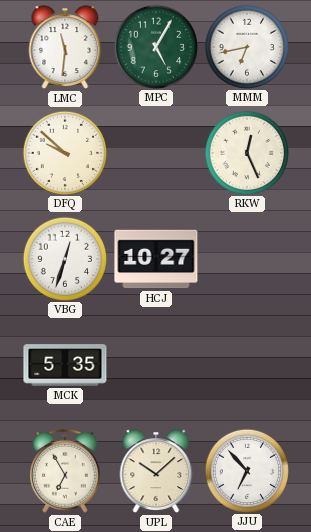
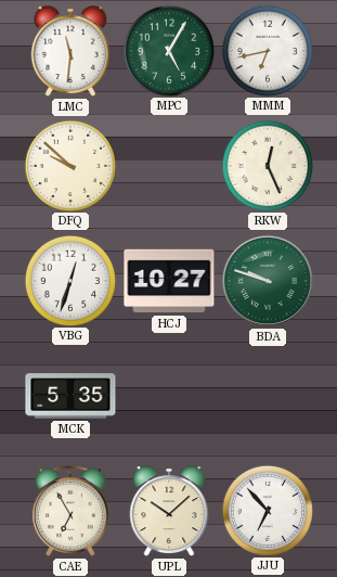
BDA: none -> 9:48 (268, 281)
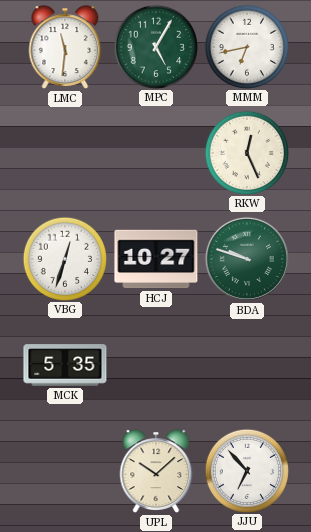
DFQ: 9:52 -> none (69, 165)
CAE: 6:55 -> none (70, 511)
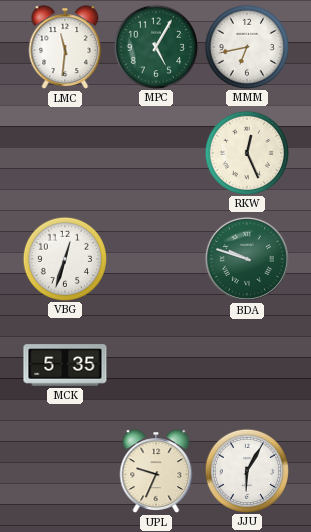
HCJ: 10:27 -> none (156, 259)
UPL: 10:08 -> 9:34 (156, 471)
JJU: 6:53 -> 6:05 (246, 470)
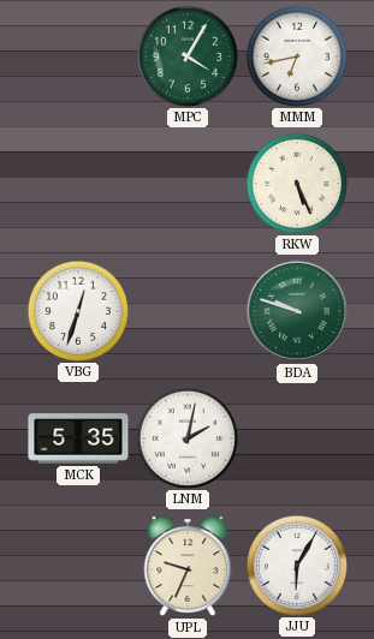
LMC: 11:31 -> none (65, 47)
MPC: 5:05 -> 4:05 (186, 55)
RKW: 12:26 -> 5:26 (296, 183)
LNM: none -> 2:02 (186, 437)
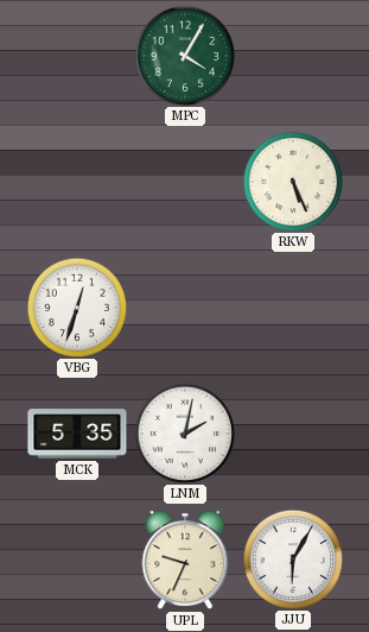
MMM: 6:43 -> none (296, 55)
BDA: 9:48 -> none (297, 311)
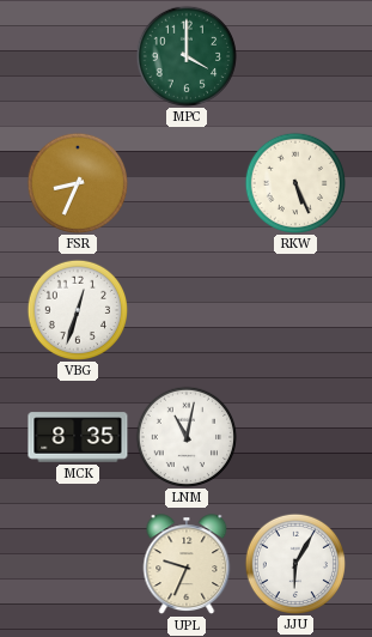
MPC: 4:05 -> 4:00 (185, 55)
FSR: none -> 8:34 (77, 182)
MCK: 5:35 -> 8:35 (78, 437)
LNM: 2:02 -> 11:02 (185, 436)
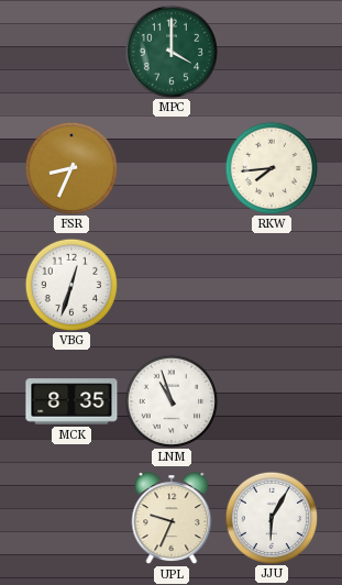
RKW: 5:26 -> 7:44 (271, 167)
LNM: 11:02 -> 10:57 (170, 400)
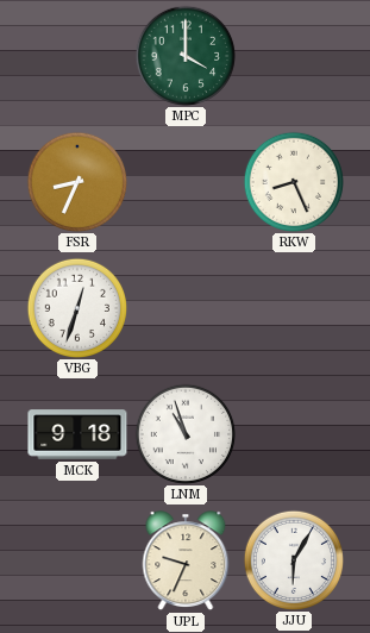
RKW: 7:44 -> 8:26 (293, 181)
MCK: 8:35 -> 9:18 (77, 434)
